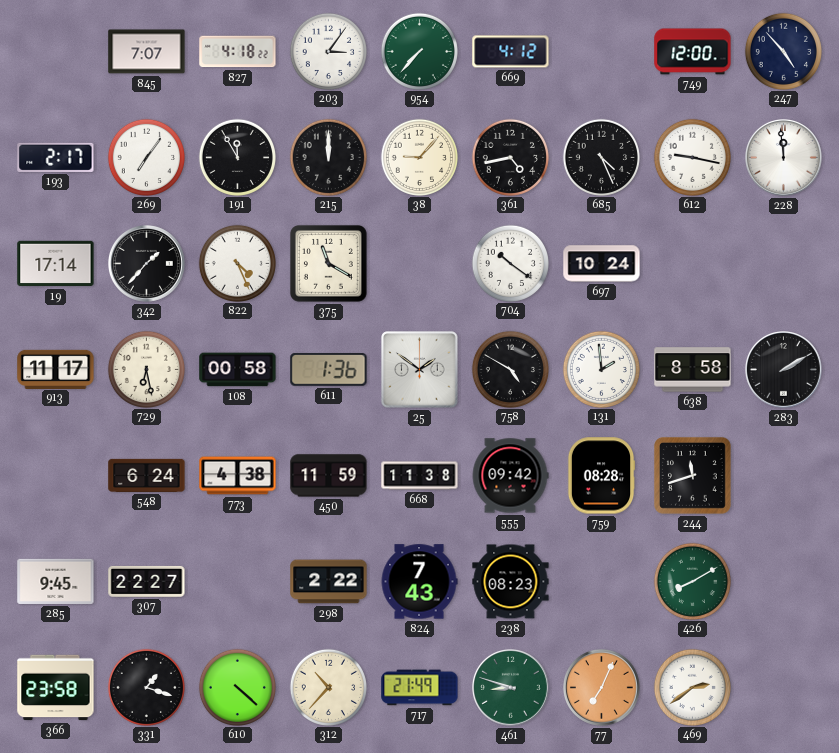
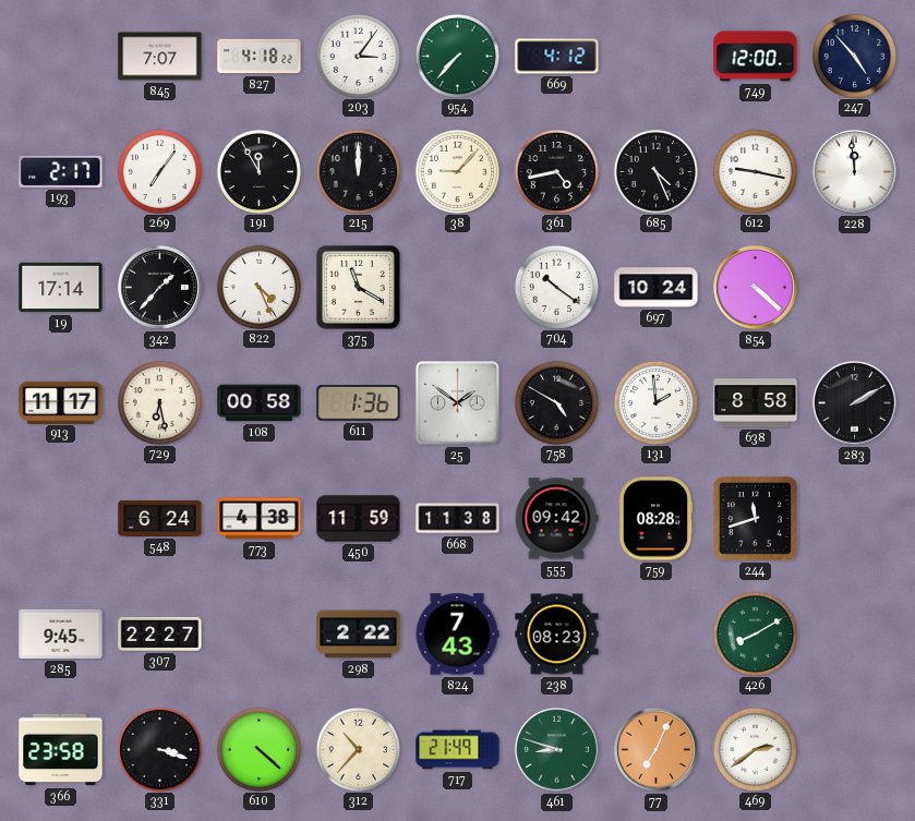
854: none -> 4:22 (756, 288)
331: 1:18 -> 3:18 (159, 749)
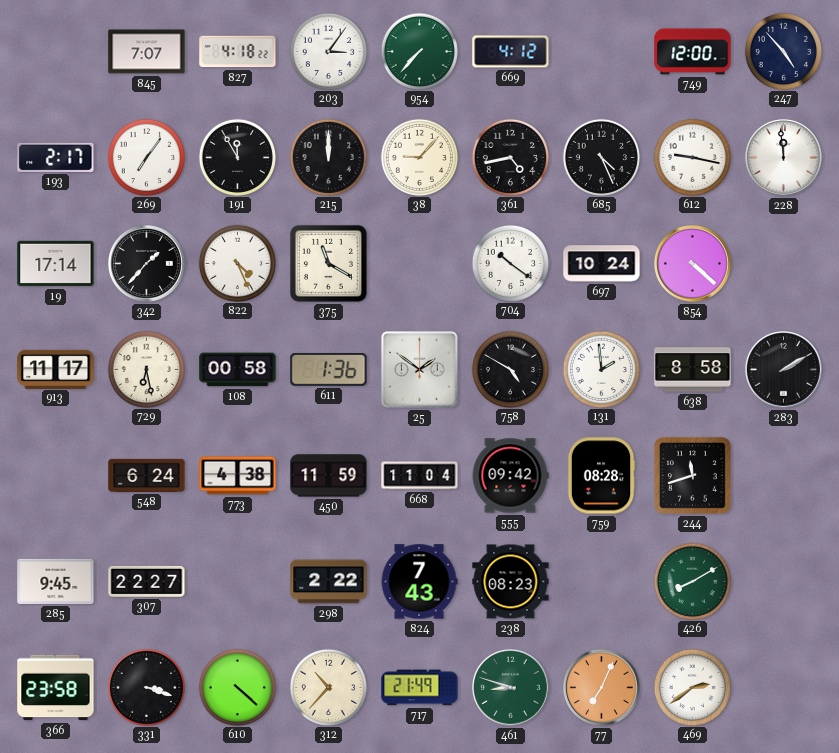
668: 11:38 -> 11:04 (420, 476)
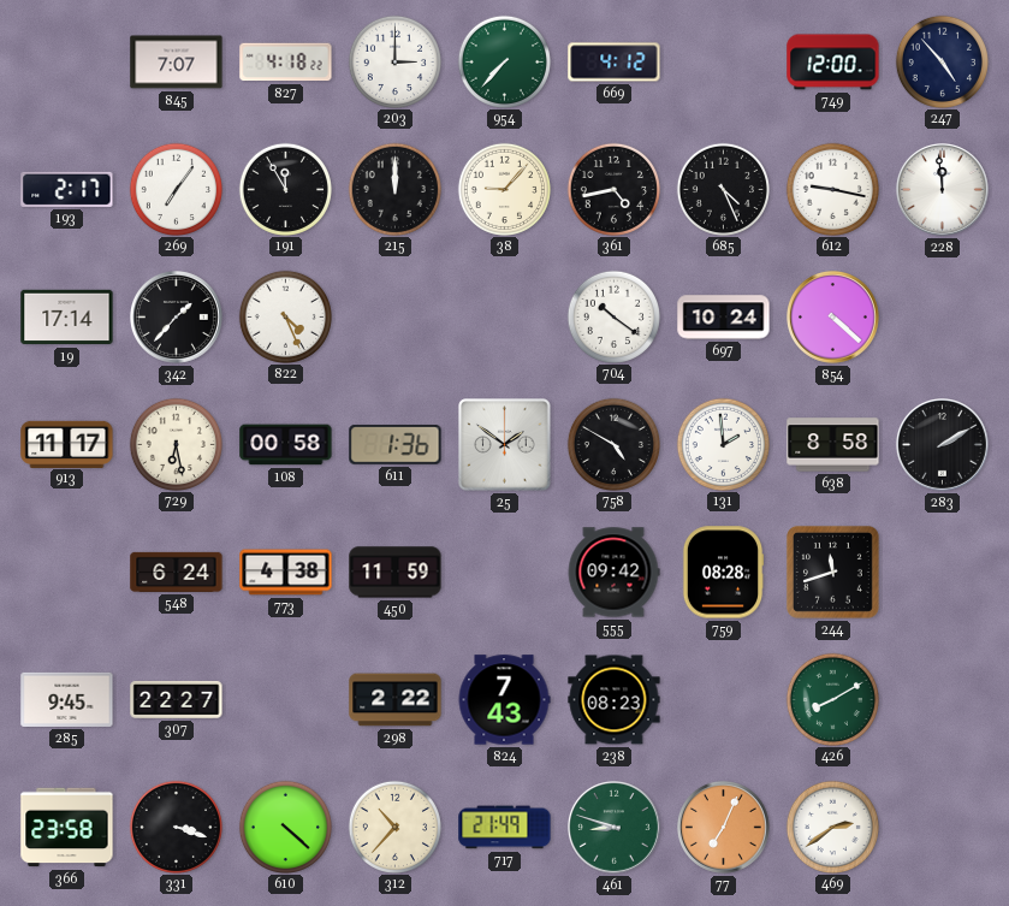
203: 3:06 -> 3:00 (394, 61)
375: 11:20 -> none (328, 263)
668: 11:04 -> none (420, 476)
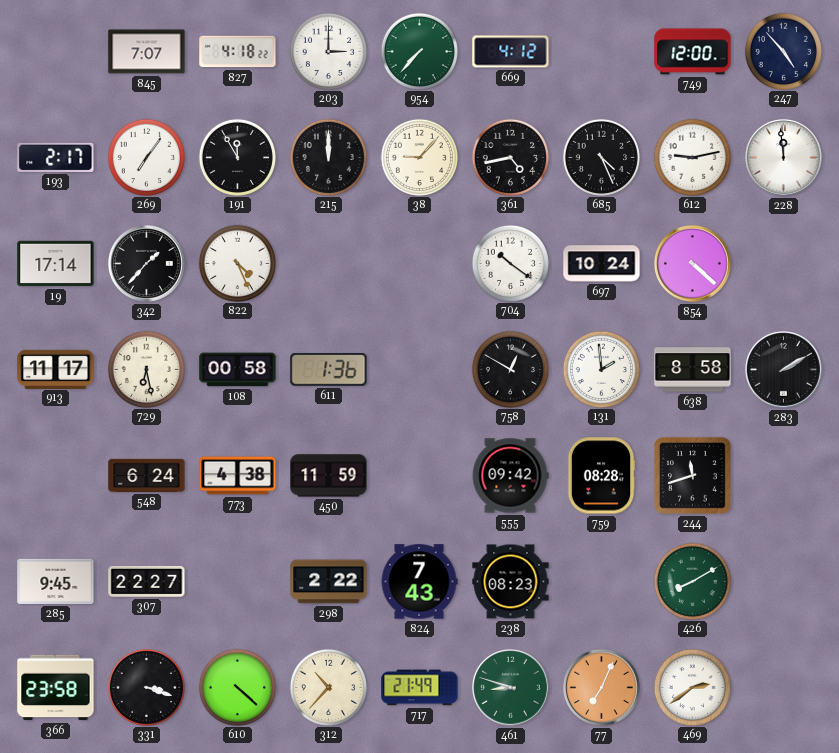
612: 9:17 -> 9:13 (692, 157)
25: 1:51 -> none (505, 445)
758: 4:50 -> 12:50 (510, 369)
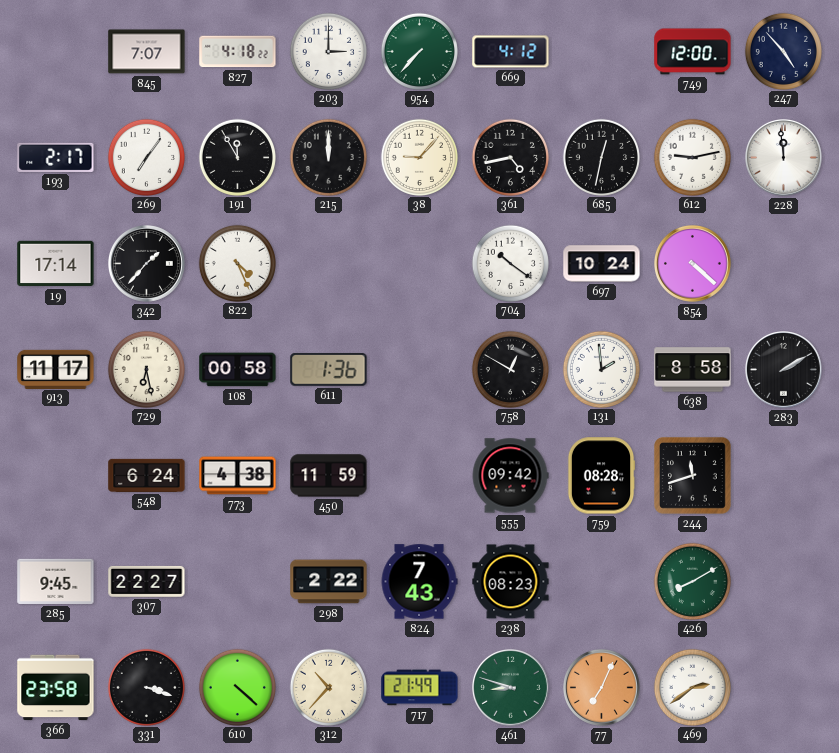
685: 4:26 -> 12:32 (601, 157)
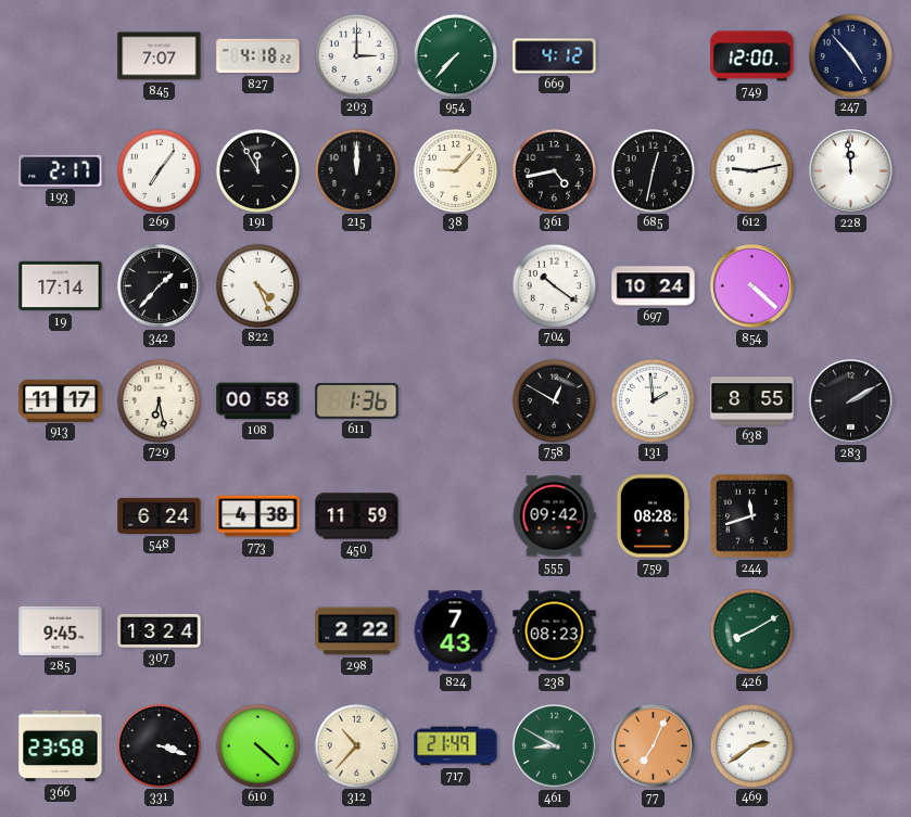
638: 8:58 -> 8:55 (752, 401)
307: 22:27 -> 13:24 (160, 630)
461: 8:48 -> 8:50 (555, 746)
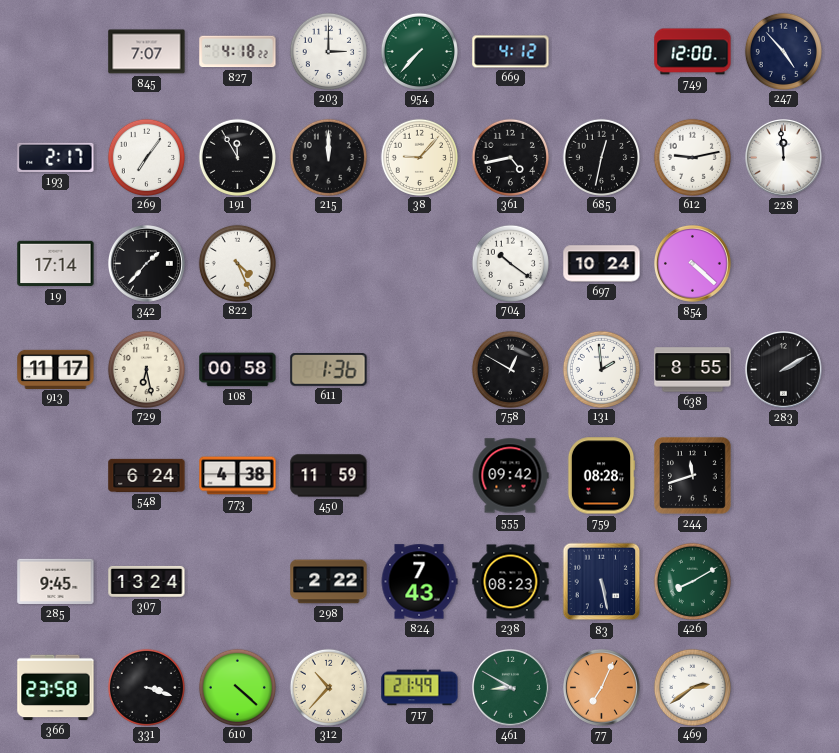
83: none -> 5:28 (602, 582)
